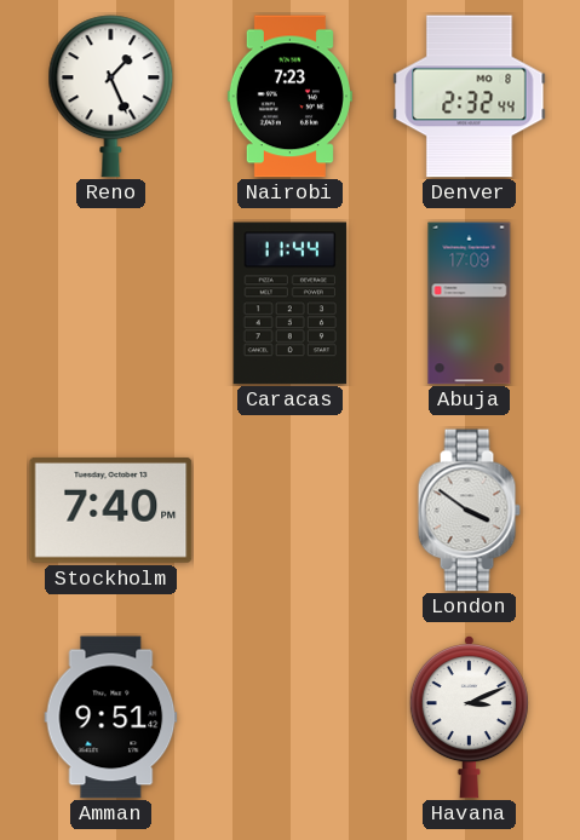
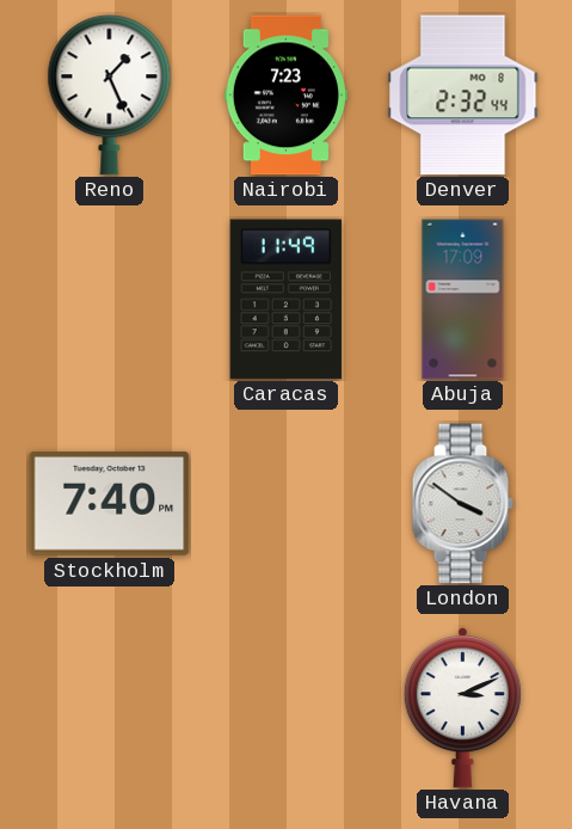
Caracas: 11:44 -> 11:49 (285, 300)
Amman: 9:51 -> none (111, 718)
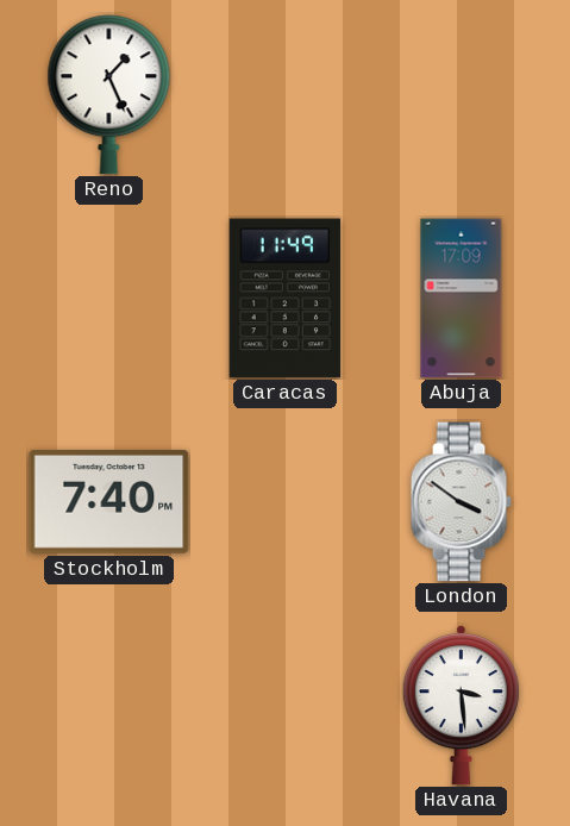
Nairobi: 7:23 -> none (285, 96)
Denver: 2:32 -> none (463, 96)
Havana: 3:11 -> 3:29 (461, 705)
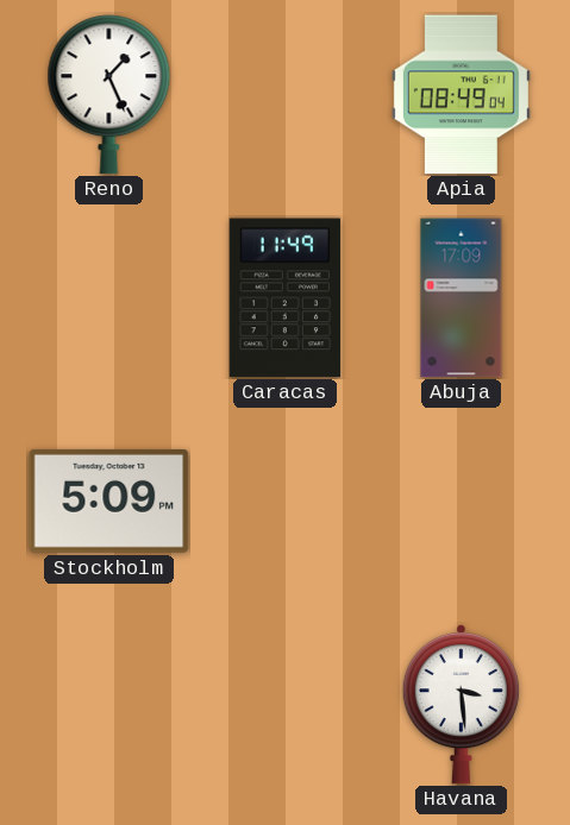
Apia: none -> 08:49 (461, 95)
Stockholm: 7:40 -> 5:09 (109, 500)
London: 3:51 -> none (461, 502)
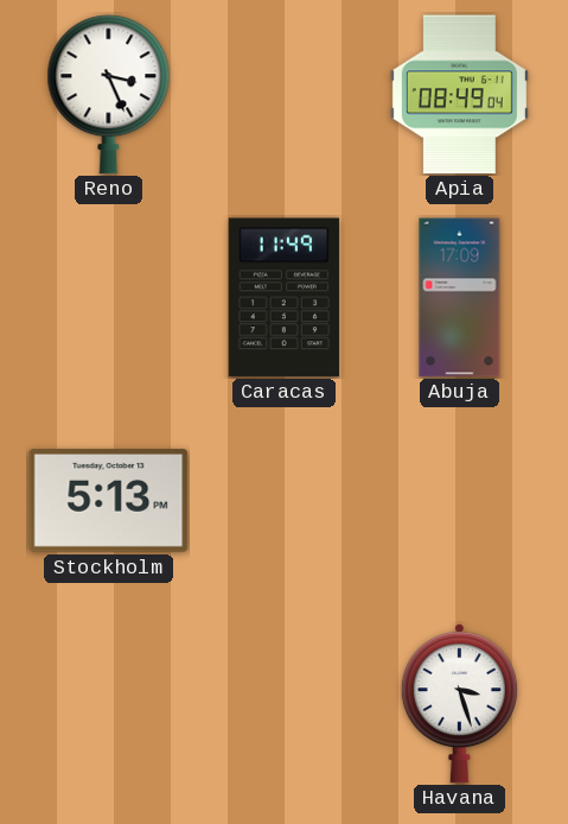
Reno: 1:26 -> 3:26 (109, 95)
Stockholm: 5:09 -> 5:13 (109, 500)
Havana: 3:29 -> 3:27 (459, 703)
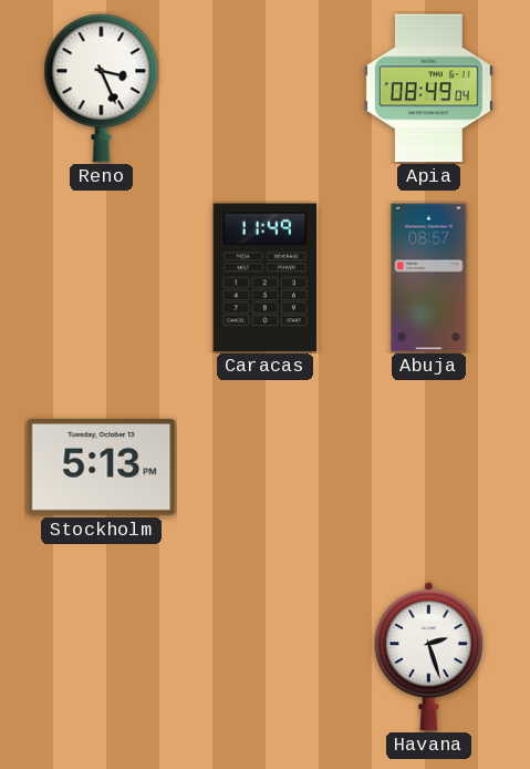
Abuja: 17:09 -> 08:57 (429, 278)
Havana: 3:27 -> 2:27 (428, 656)
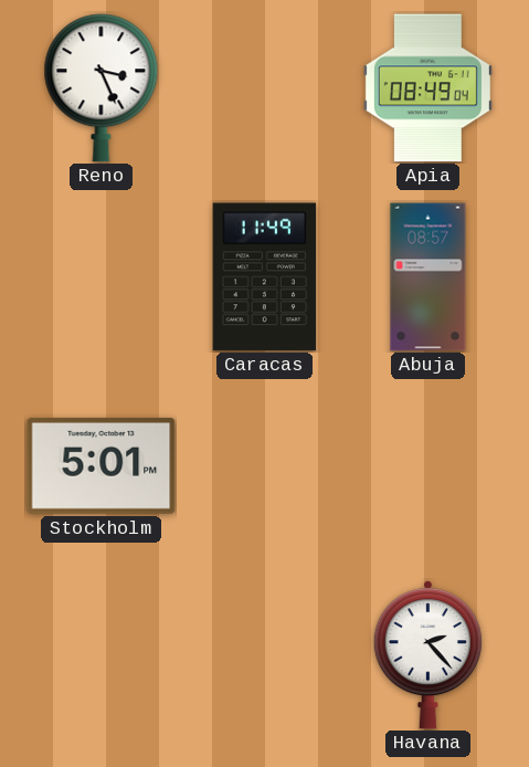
Stockholm: 5:13 -> 5:01 (102, 465)
Havana: 2:27 -> 2:23 (427, 654)
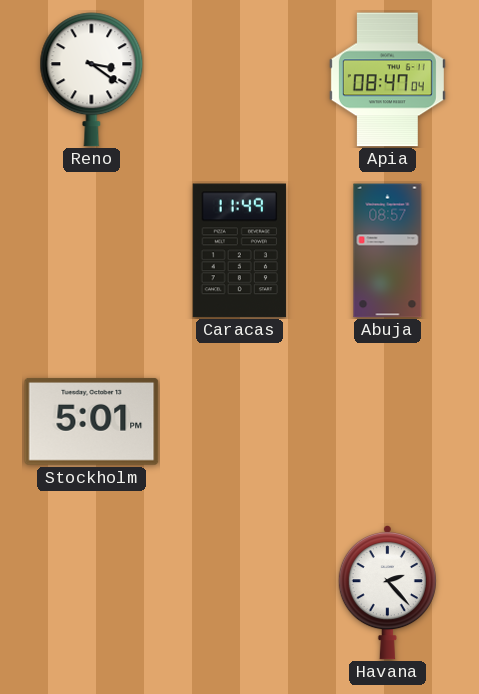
Reno: 3:26 -> 3:21 (92, 80)
Apia: 08:49 -> 08:47 (387, 80)
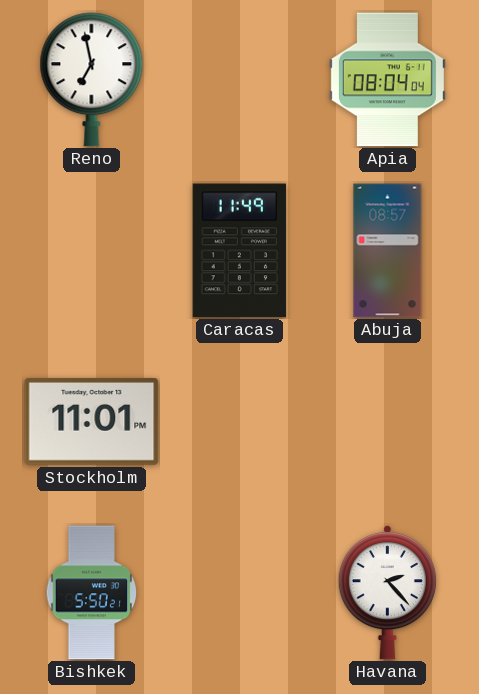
Reno: 3:21 -> 6:58 (92, 80)
Apia: 08:47 -> 08:04 (387, 80)
Stockholm: 5:01 -> 11:01 (92, 421)
Bishkek: none -> 5:50 (92, 593)
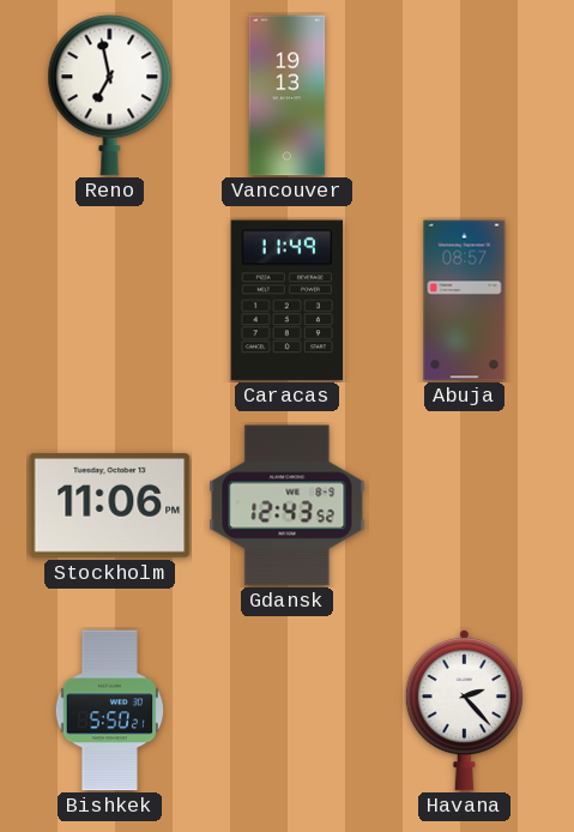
Vancouver: none -> 19:13 (288, 96)
Apia: 08:04 -> none (387, 80)
Stockholm: 11:01 -> 11:06 (110, 505)
Gdansk: none -> 12:43 (288, 506)
